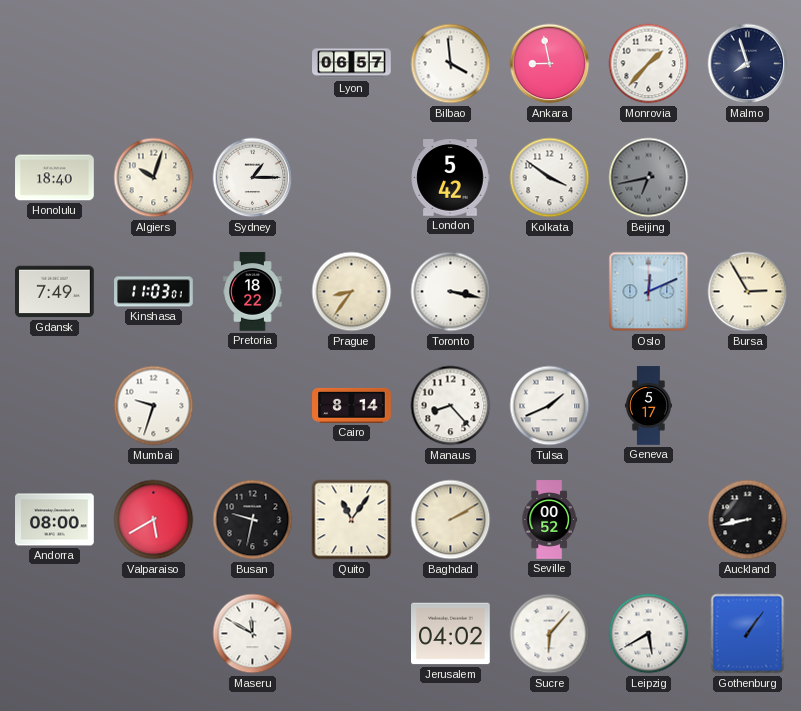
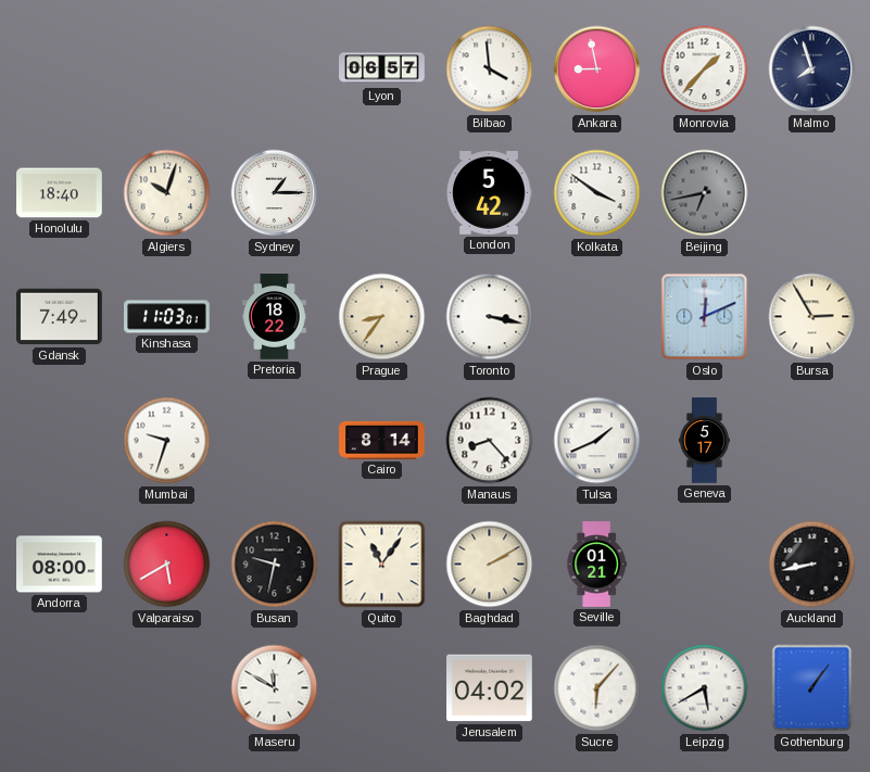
Seville: 00:52 -> 01:21 (596, 565)
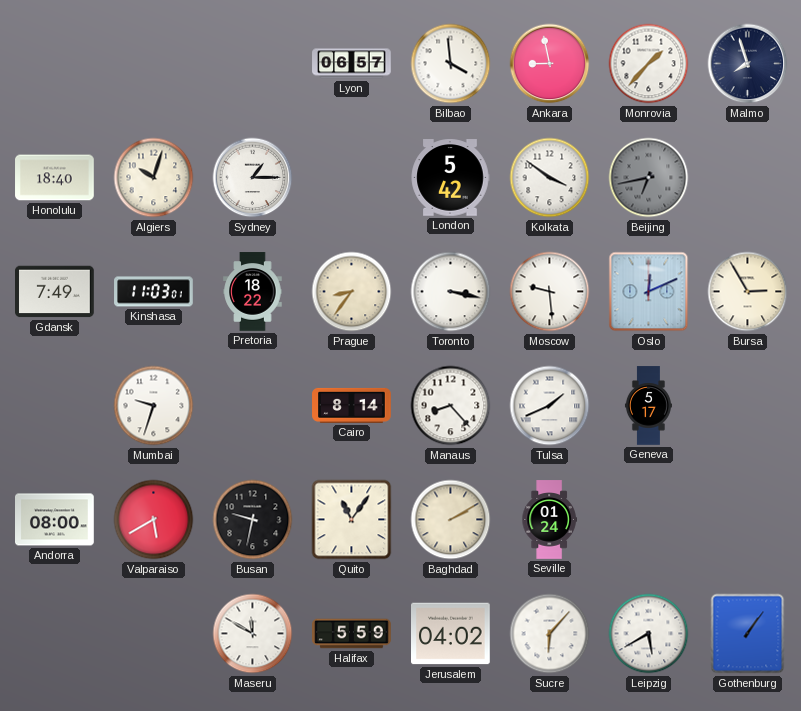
Moscow: none -> 9:29 (550, 292)
Seville: 01:21 -> 01:24 (549, 520)
Auckland: 8:43 -> none (812, 565)
Halifax: none -> 5:59 (352, 634)
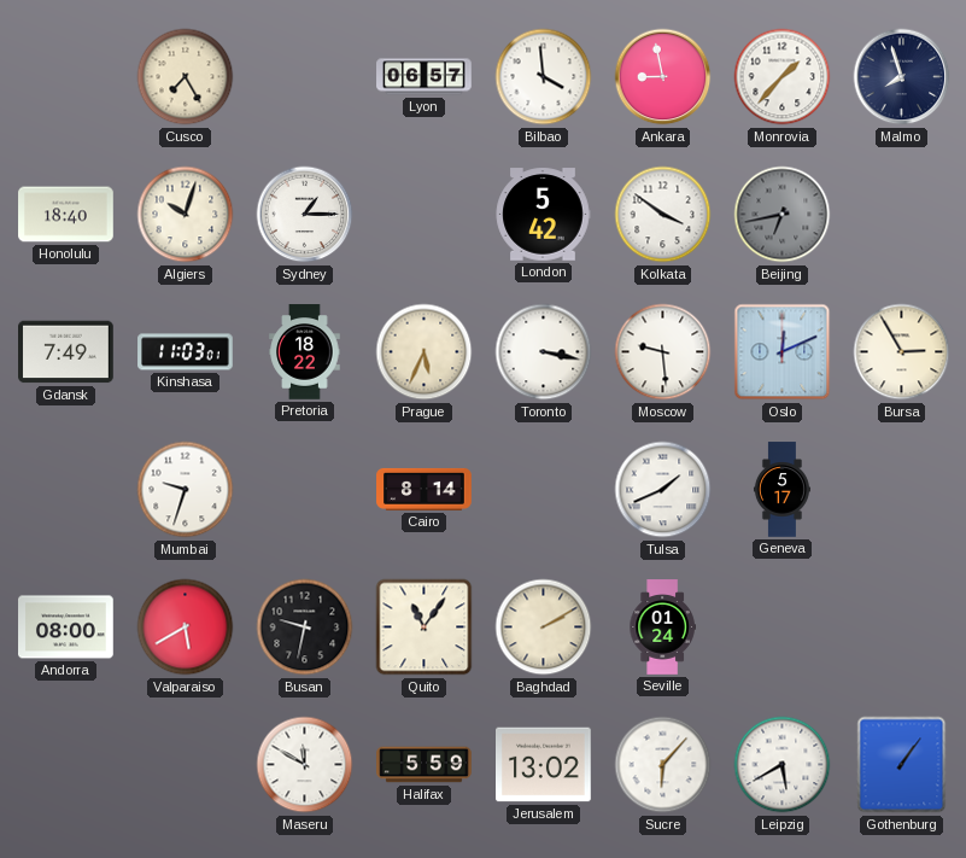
Cusco: none -> 7:25 (186, 77)
Prague: 8:36 -> 5:34 (425, 352)
Manaus: 8:23 -> none (451, 406)
Jerusalem: 04:02 -> 13:02 (544, 765)
